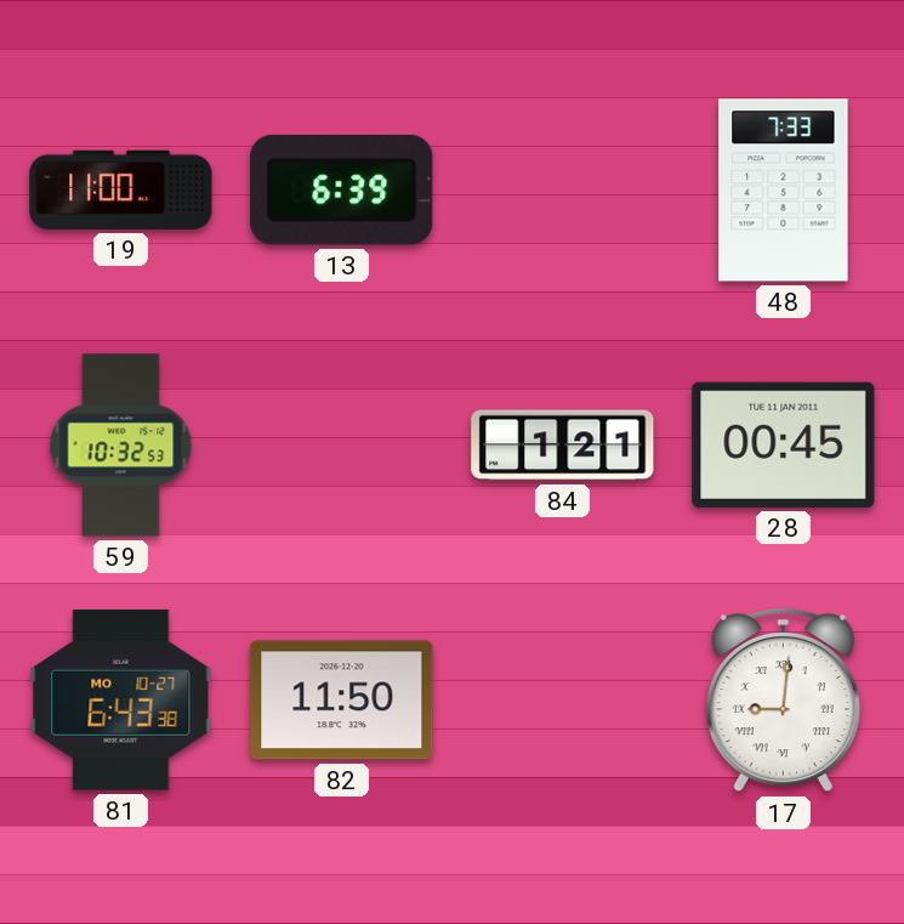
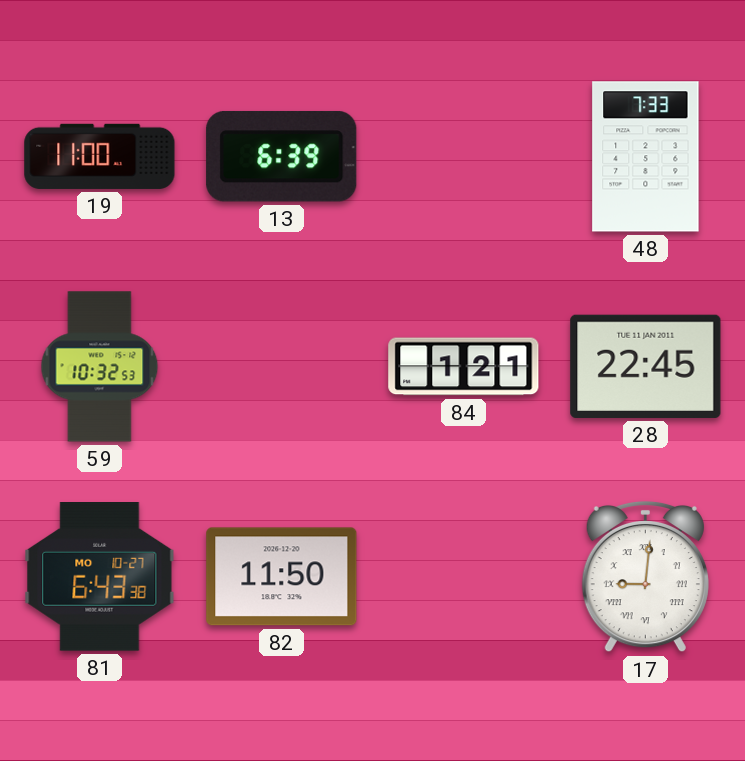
28: 00:45 -> 22:45 (646, 366)
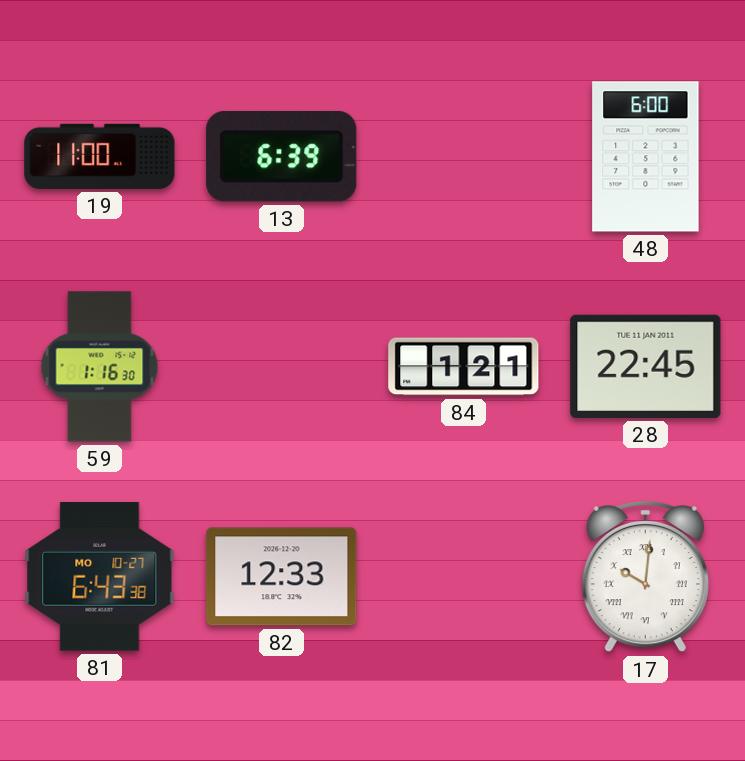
48: 7:33 -> 6:00 (646, 157)
59: 10:32 -> 1:16 (100, 367)
82: 11:50 -> 12:33 (282, 577)
17: 9:01 -> 10:01 (645, 577)
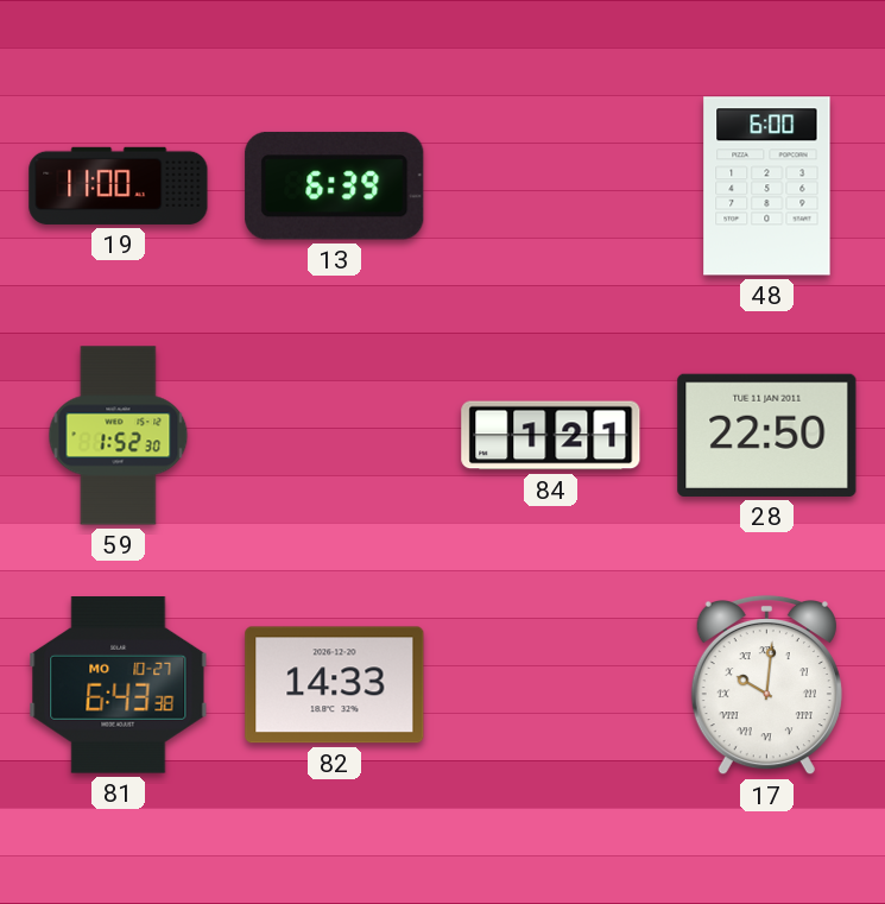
59: 1:16 -> 1:52 (119, 436)
28: 22:45 -> 22:50 (767, 435)
82: 12:33 -> 14:33 (335, 685)
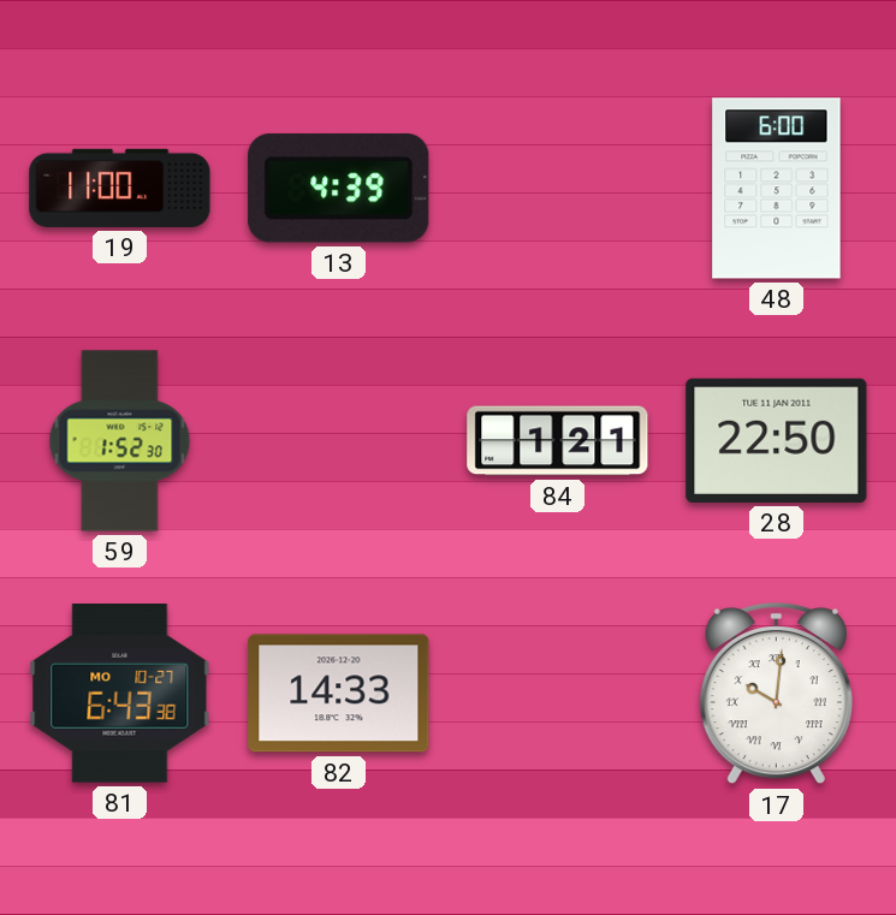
13: 6:39 -> 4:39 (339, 188)
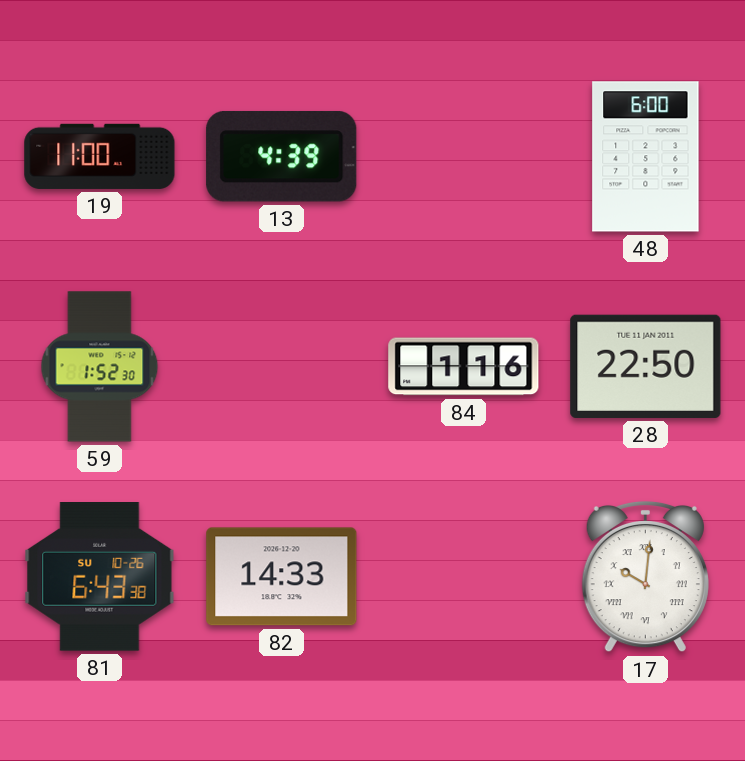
84: 1:21 -> 1:16 (464, 367)
81 date: MO 10-27 -> SU 10-26 (100, 577)
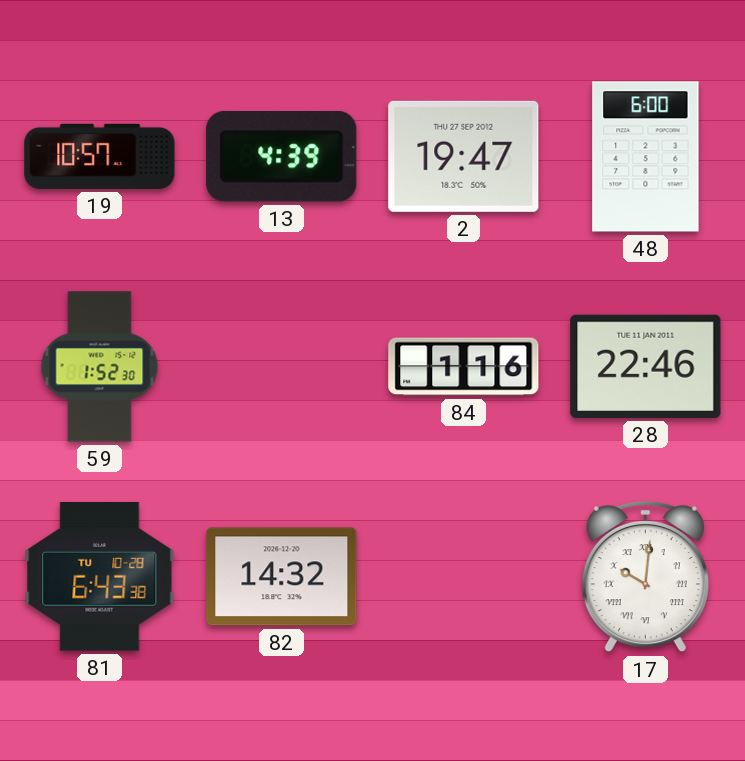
19: 11:00 -> 10:57 (100, 156)
2: none -> 19:47 (464, 156)
28: 22:50 -> 22:46 (646, 366)
81 date: SU 10-26 -> TU 10-28 (100, 577)
82: 14:33 -> 14:32 (282, 577)
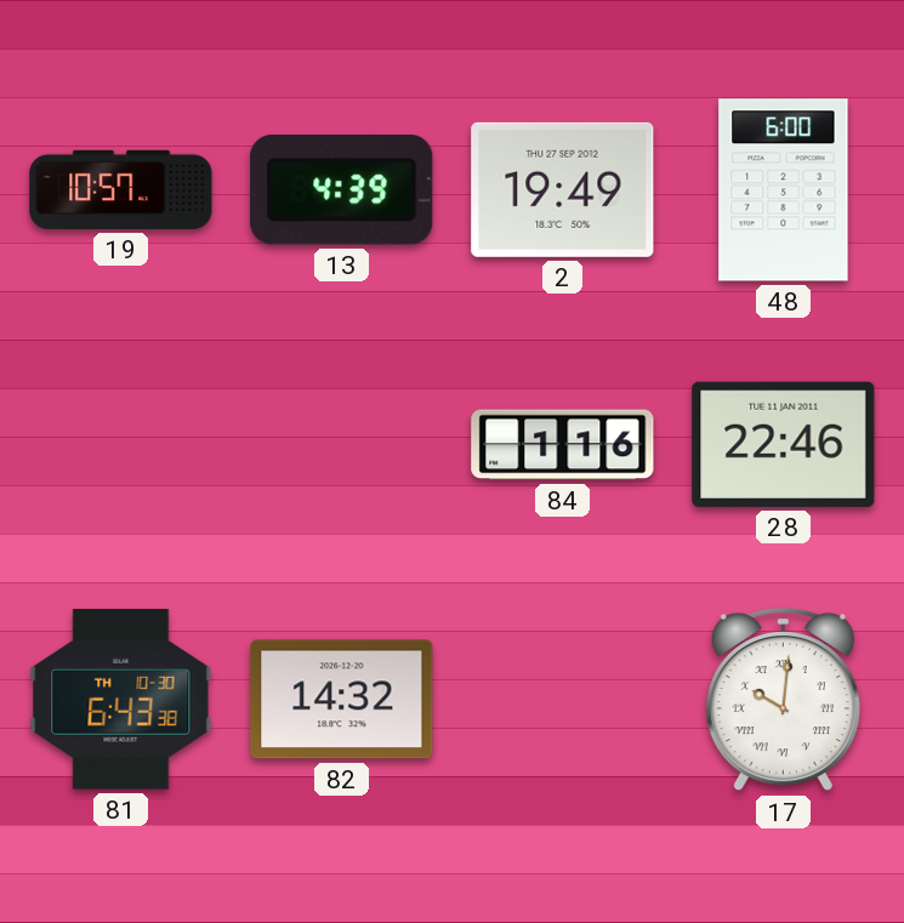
2: 19:47 -> 19:49 (563, 189)
59: 1:52 -> none (100, 367)
81 date: TU 10-28 -> TH 10-30 (121, 700)
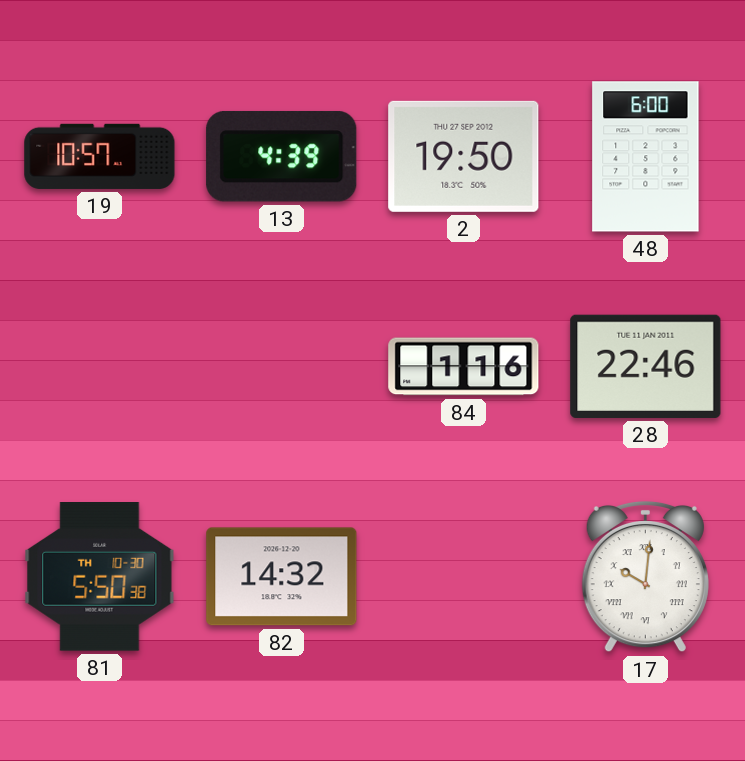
2: 19:49 -> 19:50 (464, 156)
81: 6:43 -> 5:50 (100, 577)
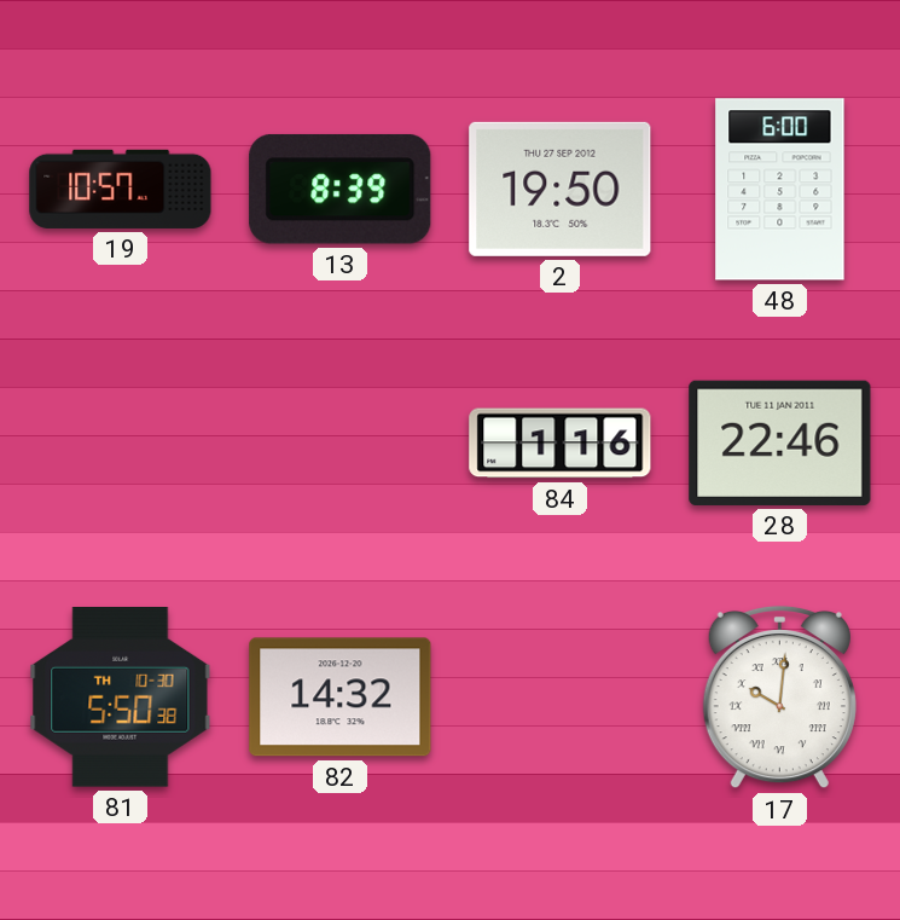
13: 4:39 -> 8:39 (341, 189)
